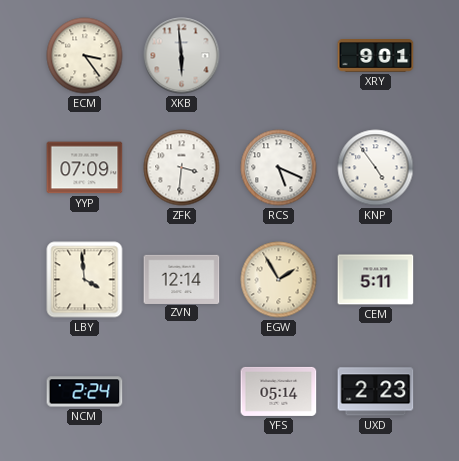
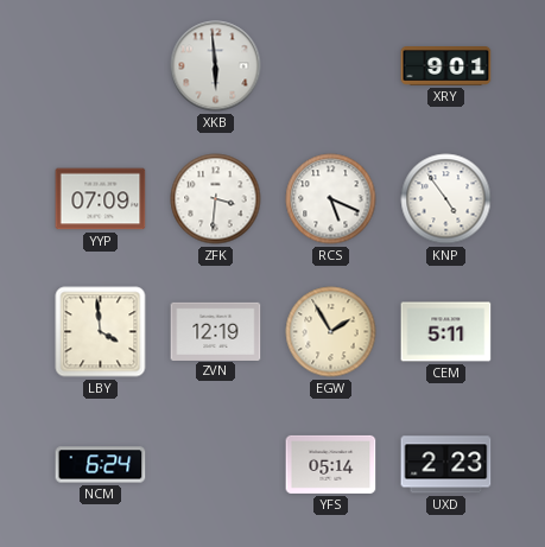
ECM: 3:24 -> none (85, 56)
ZVN: 12:14 -> 12:19 (216, 331)
NCM: 2:24 -> 6:24 (101, 465)
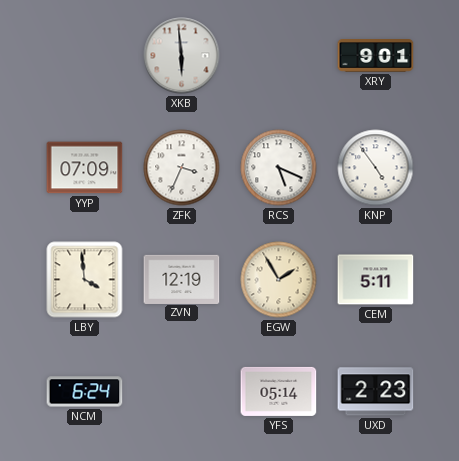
ZFK: 3:31 -> 3:34 (182, 168)
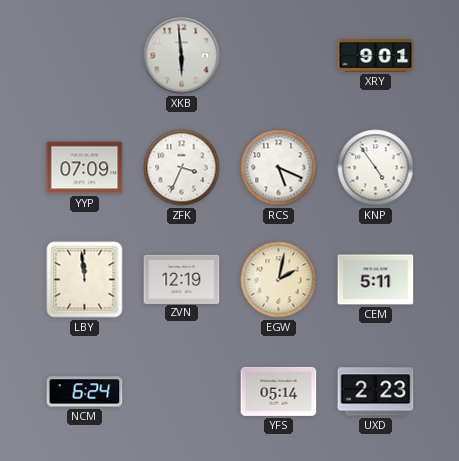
LBY: 3:59 -> 11:59 (85, 280)
EGW: 1:55 -> 2:02 (279, 280)
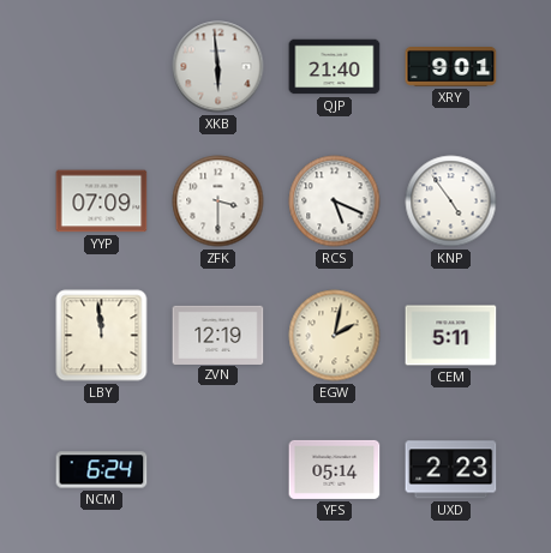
QJP: none -> 21:40 (335, 67)
ZFK: 3:34 -> 3:30 (218, 202)
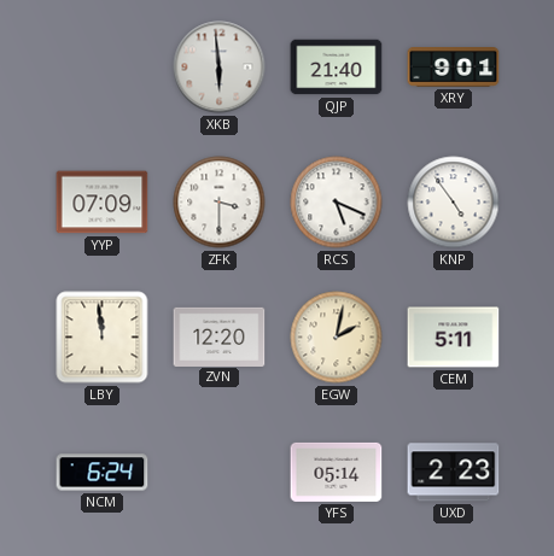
ZVN: 12:19 -> 12:20 (220, 336)
